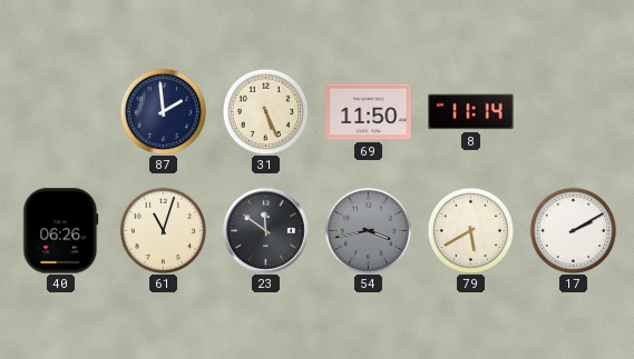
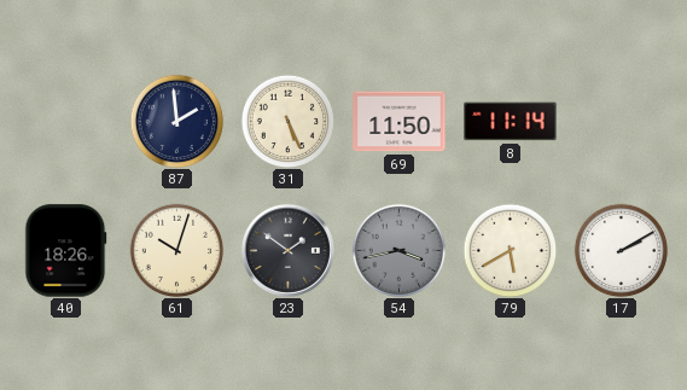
40: 06:26 -> 18:26 (66, 251)
61: 11:03 -> 10:03 (176, 250)
23: 11:51 -> 1:51 (287, 250)
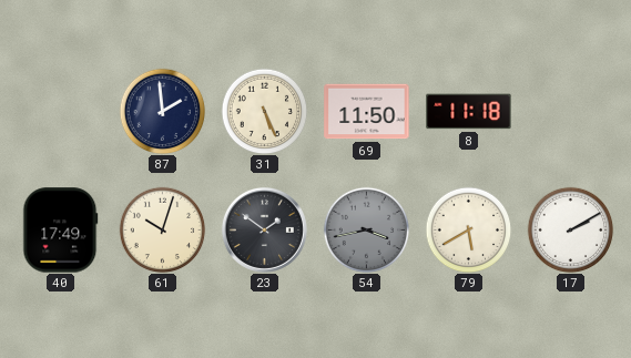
8: 11:14 -> 11:18 (469, 112)
40: 18:26 -> 17:49 (61, 231)
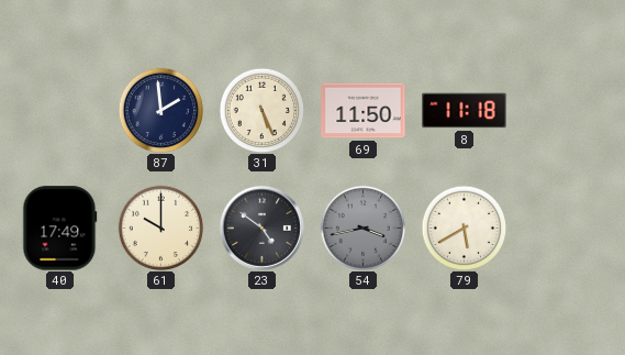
61: 10:03 -> 10:00 (160, 228)
23: 1:51 -> 4:51 (261, 228)
17: 2:10 -> none (570, 229)
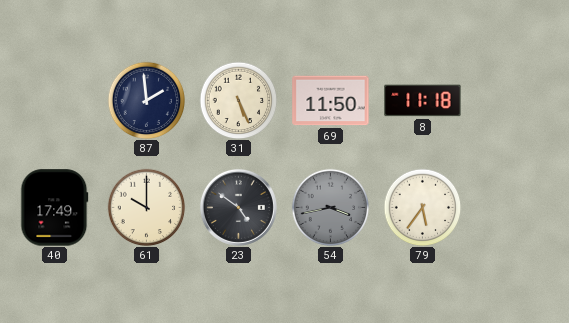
79: 5:40 -> 5:36 (422, 207)
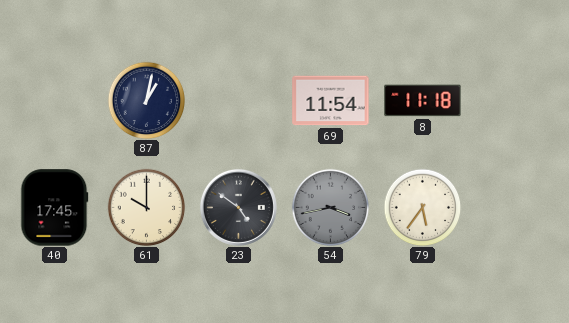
87: 1:59 -> 1:02 (146, 100)
31: 5:26 -> none (238, 100)
69: 11:50 -> 11:54 (331, 101)
40: 17:49 -> 17:45 (55, 208)
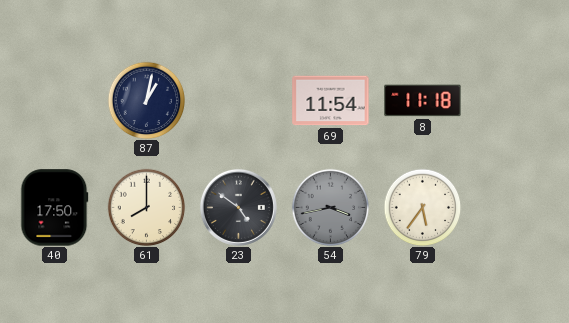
40: 17:45 -> 17:50 (55, 208)
61: 10:00 -> 8:00 (146, 207)
